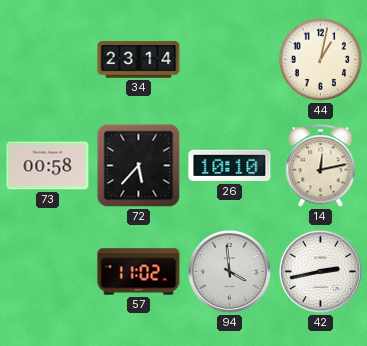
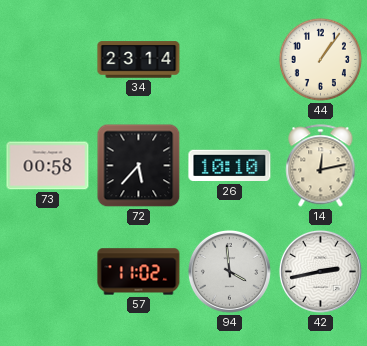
44: 1:02 -> 1:06 (320, 59)
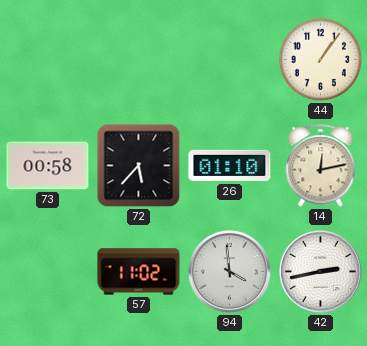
34: 23:14 -> none (139, 60)
26: 10:10 -> 01:10 (230, 166)
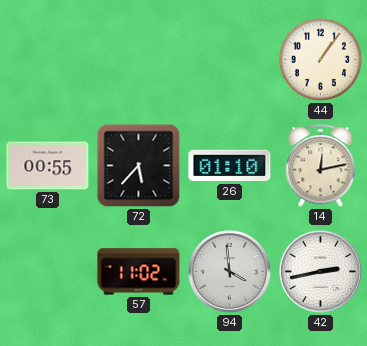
73: 00:58 -> 00:55 (48, 166)
